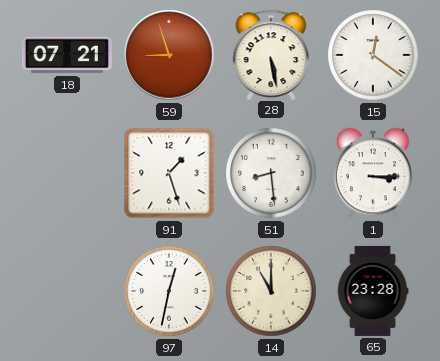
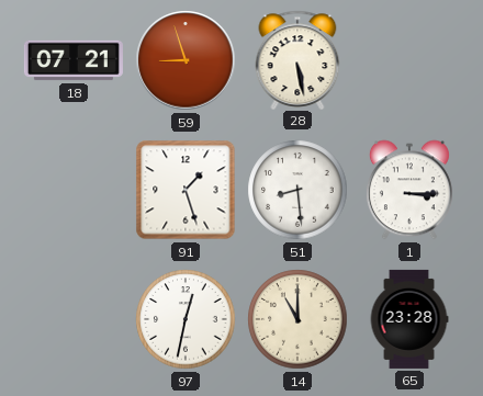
15: 12:21 -> none (373, 55)
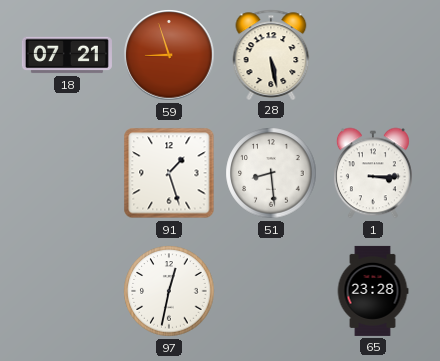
14: 11:00 -> none (297, 319)
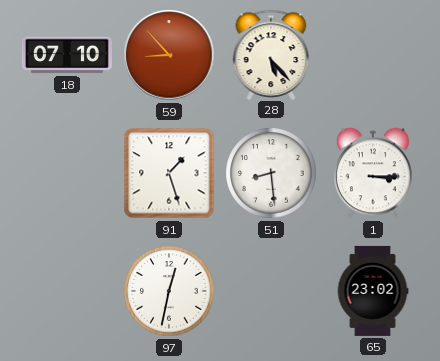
18: 07:21 -> 07:10 (67, 55)
59: 8:57 -> 8:53 (169, 55)
28: 5:28 -> 5:23 (271, 54)
65: 23:28 -> 23:02 (373, 291)
